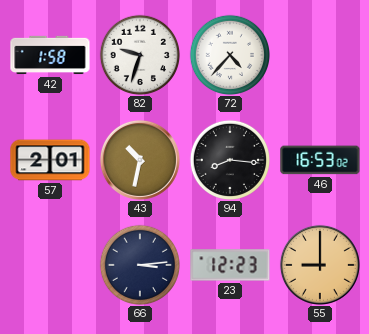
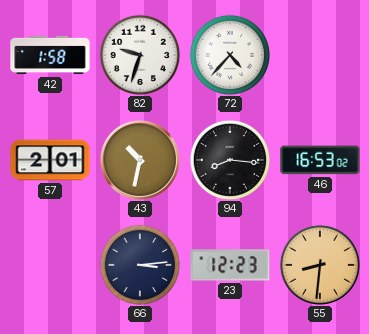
55: 9:00 -> 8:31 (320, 265)
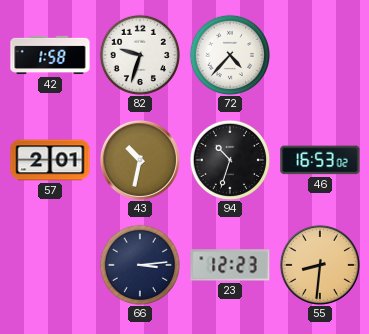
94: 8:16 -> 10:33 (229, 159)
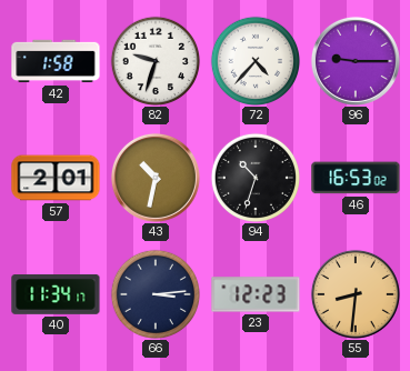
96: none -> 9:15 (356, 61)
40: none -> 11:34 (56, 295)
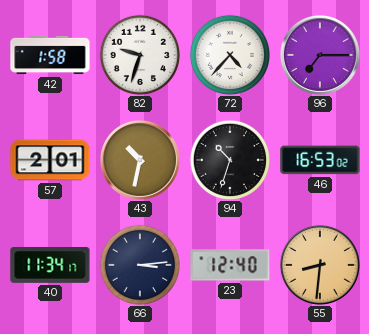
96: 9:15 -> 7:15 (320, 55)
23: 12:23 -> 12:40 (230, 265)
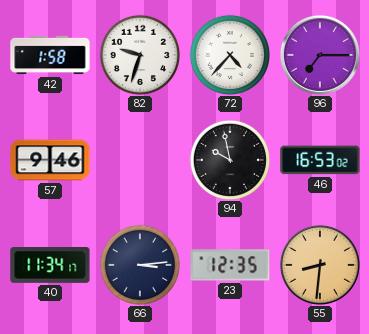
57: 2:01 -> 9:46 (50, 160)
43: 10:32 -> none (140, 160)
94: 10:33 -> 9:58 (229, 159)
23: 12:40 -> 12:35 (230, 265)
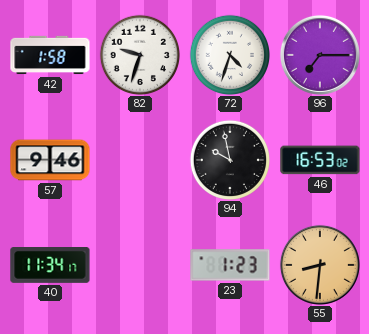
72: 4:37 -> 4:33 (229, 54)
66: 3:14 -> none (139, 264)
23: 12:35 -> 1:23 (230, 265)
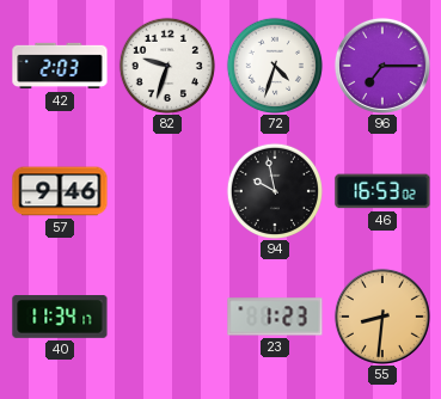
42: 1:58 -> 2:03 (60, 66)
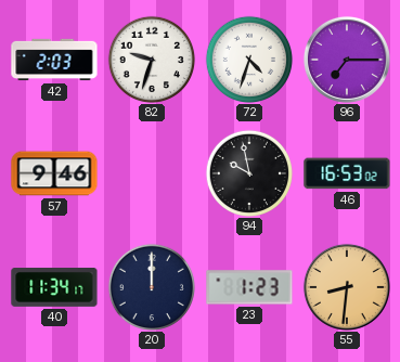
20: none -> 12:00 (151, 286)
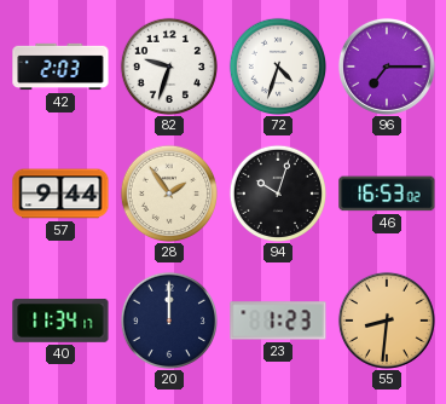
57: 9:46 -> 9:44 (60, 194)
28: none -> 1:54 (168, 192)
94: 9:58 -> 10:03 (277, 192)
